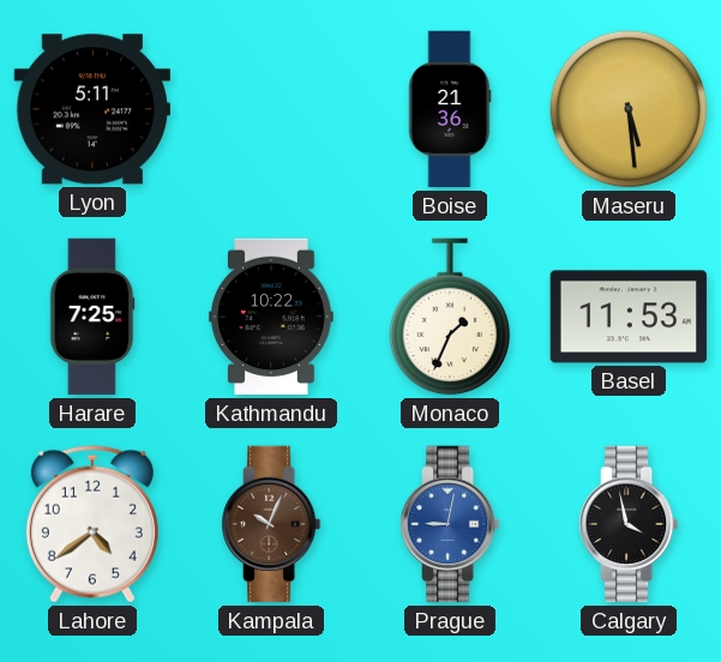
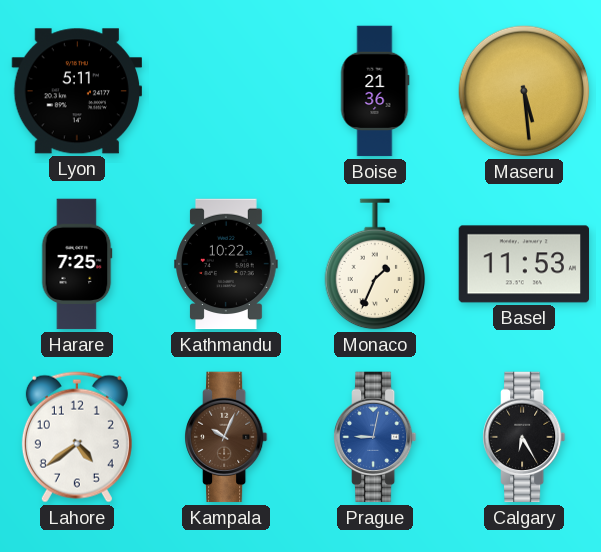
Calgary: 3:58 -> 6:25 (524, 437)
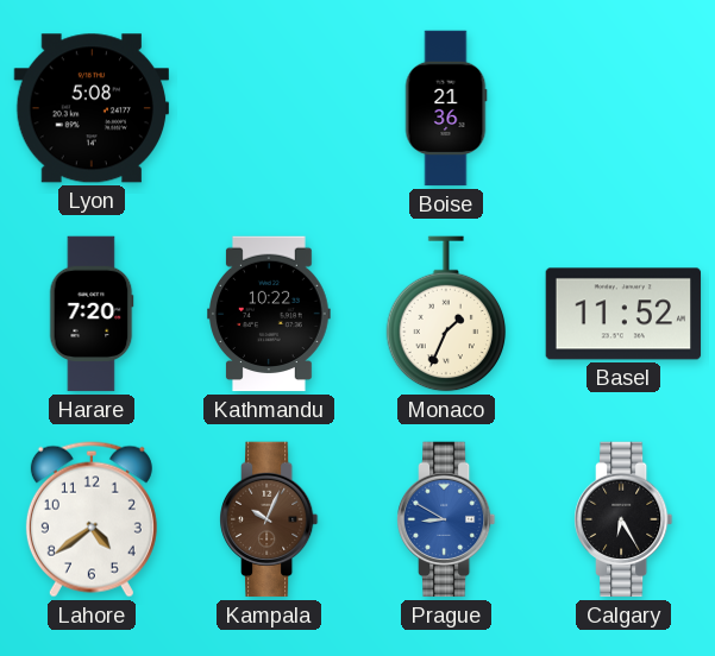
Lyon: 5:11 -> 5:08 (90, 108)
Maseru: 5:29 -> none (524, 91)
Harare: 7:25 -> 7:20 (92, 314)
Basel: 11:53 -> 11:52 (623, 314)
Prague: 9:02 -> 8:50 (446, 519)
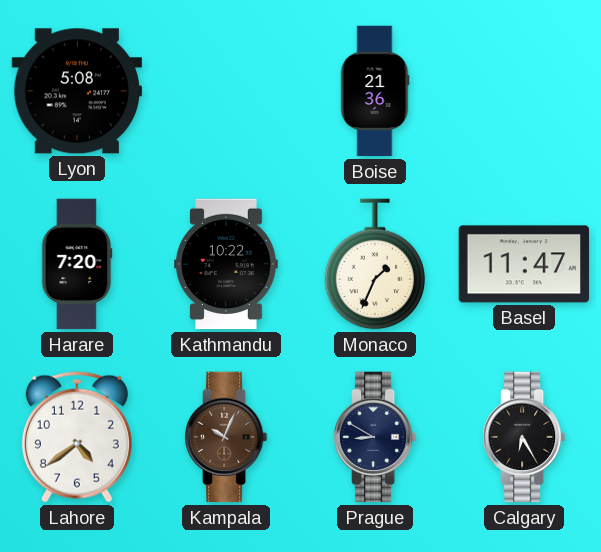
Basel: 11:52 -> 11:47 (524, 264)
Prague dial: blue -> navy (375, 437)
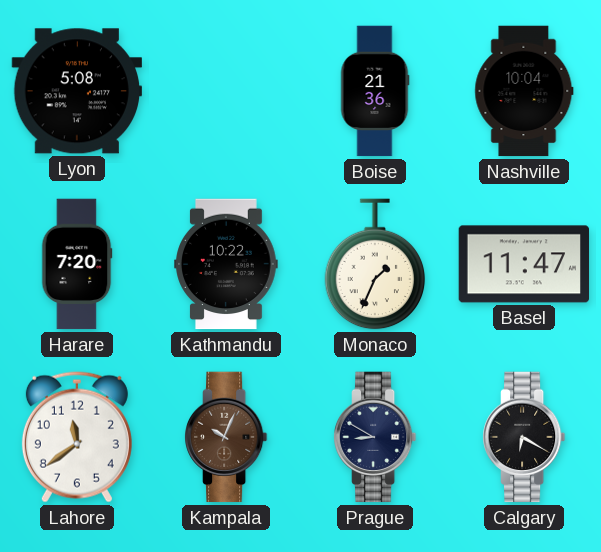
Nashville: none -> 10:04 (524, 91)
Lahore: 4:39 -> 11:39 (77, 437)
Calgary: 6:25 -> 6:20 (524, 437)
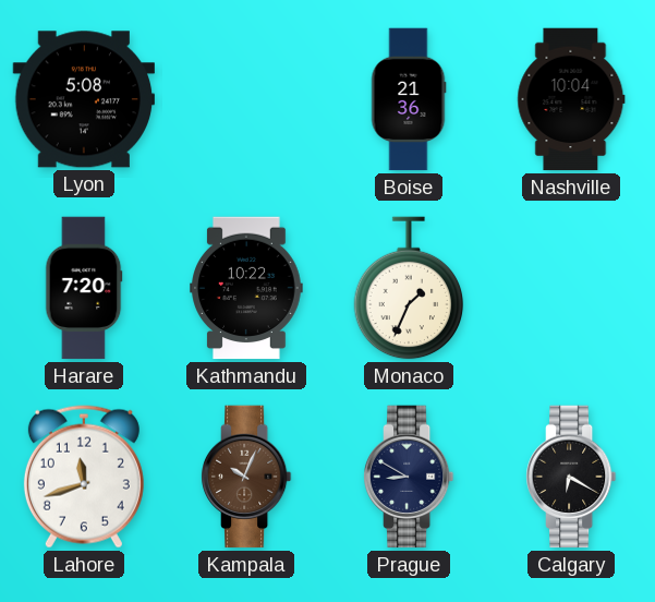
Basel: 11:47 -> none (524, 264)
Lahore: 11:39 -> 11:42 (84, 477)
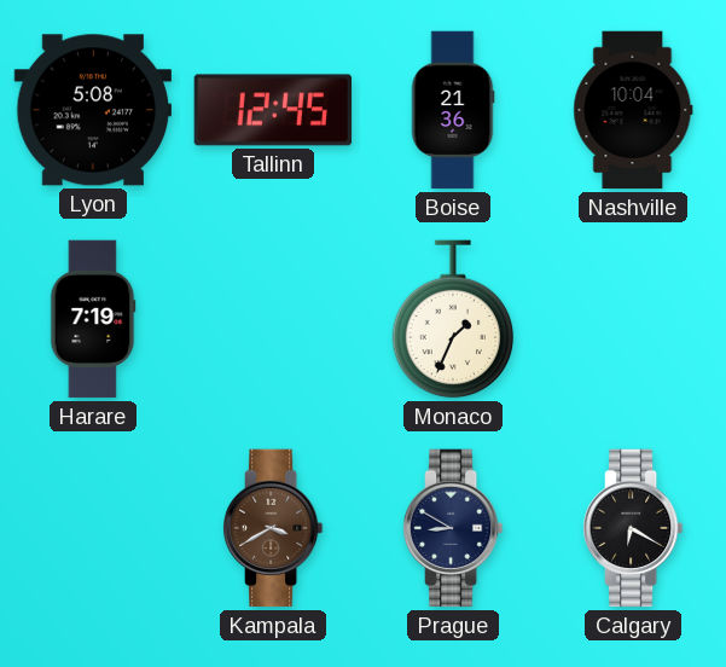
Tallinn: none -> 12:45 (273, 110)
Harare: 7:20 -> 7:19 (93, 319)
Kathmandu: 10:22 -> none (246, 288)
Lahore: 11:42 -> none (84, 477)
Kampala: 10:04 -> 3:40 (273, 528)
